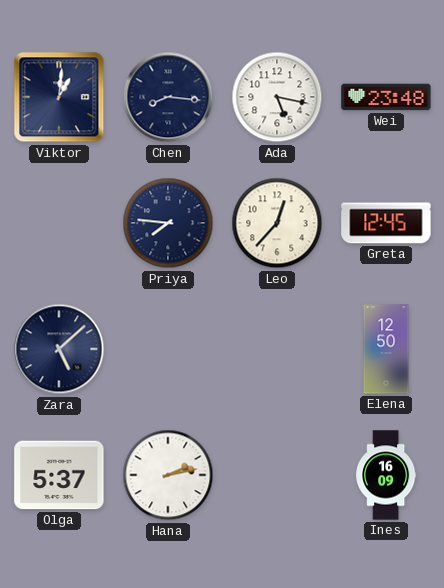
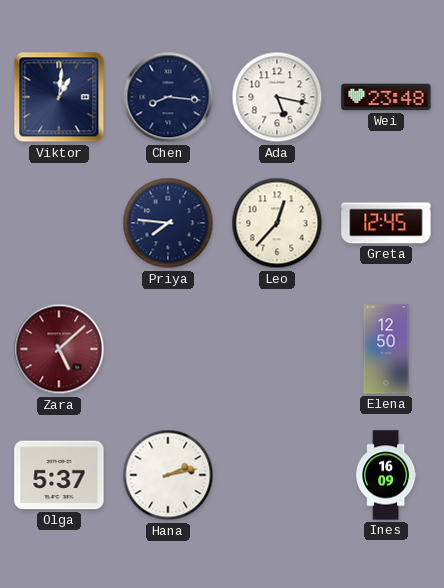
Zara dial: navy -> burgundy (59, 349)
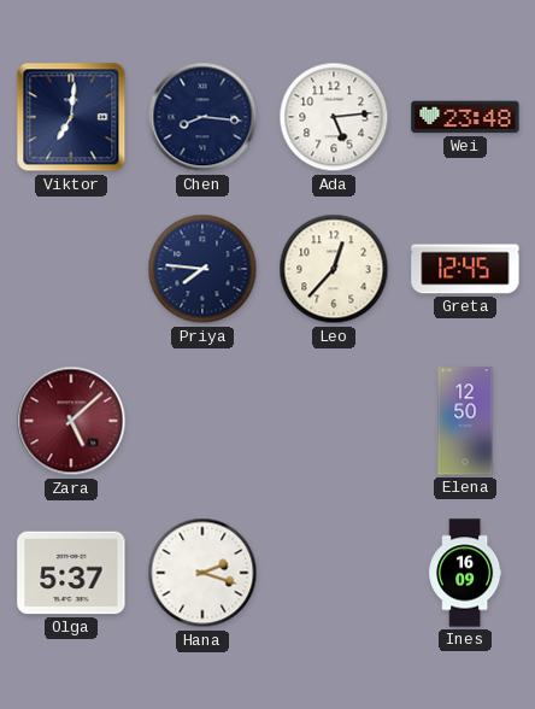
Viktor: 1:01 -> 7:01 (71, 117)
Ada: 5:17 -> 5:14 (334, 117)
Hana: 2:13 -> 2:18 (202, 573)
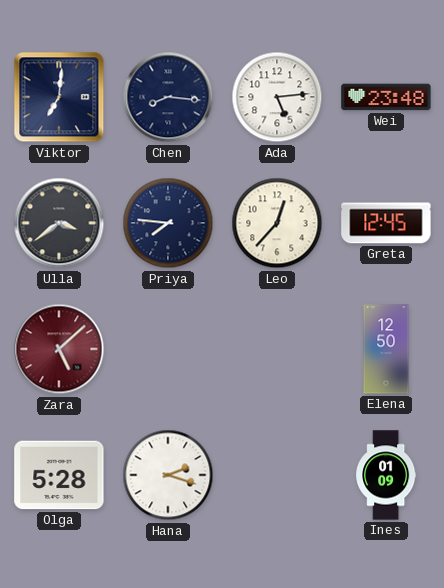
Ulla: none -> 3:39 (59, 223)
Olga: 5:37 -> 5:28 (59, 475)
Ines: 16:09 -> 01:09 (386, 475)
